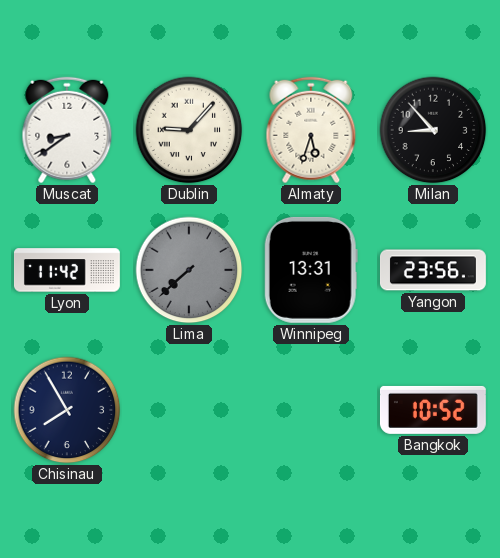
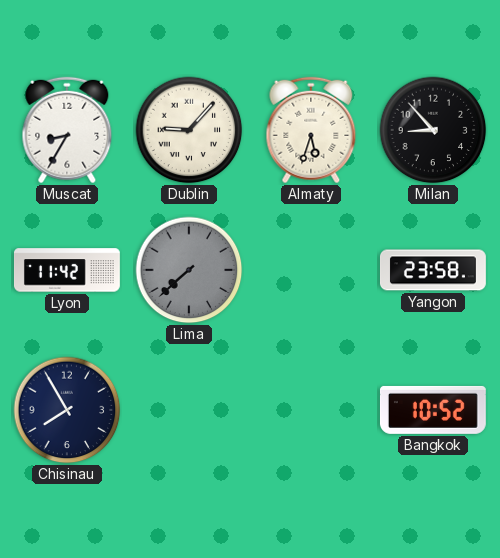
Muscat: 8:39 -> 8:35 (67, 130)
Winnipeg: 13:31 -> none (311, 270)
Yangon: 23:56 -> 23:58 (433, 270)
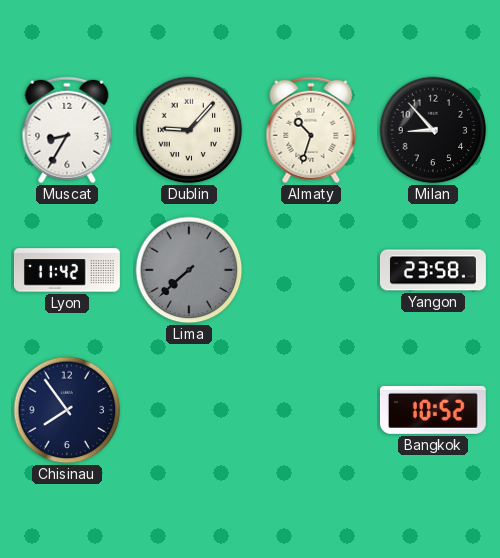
Almaty: 5:33 -> 10:33 (311, 130)
Chisinau: 7:55 -> 7:54 (67, 410)
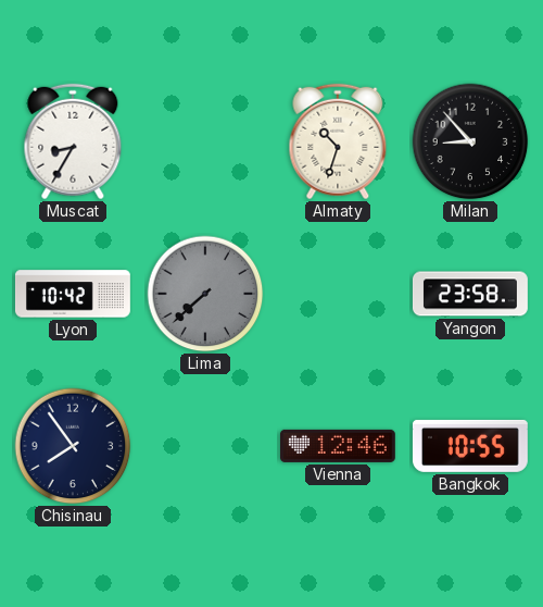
Dublin: 9:07 -> none (189, 130)
Lyon: 11:42 -> 10:42 (73, 294)
Vienna: none -> 12:46 (338, 446)
Bangkok: 10:52 -> 10:55 (470, 446)
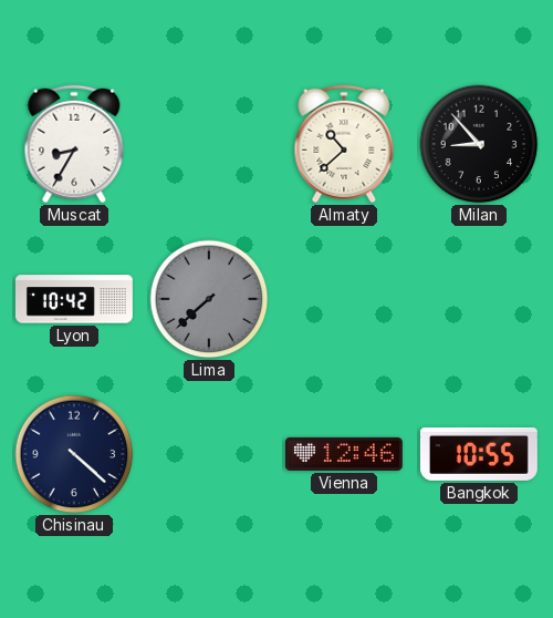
Almaty: 10:33 -> 10:38 (344, 144)
Yangon: 23:58 -> none (470, 294)
Chisinau: 7:54 -> 4:22 (74, 454)
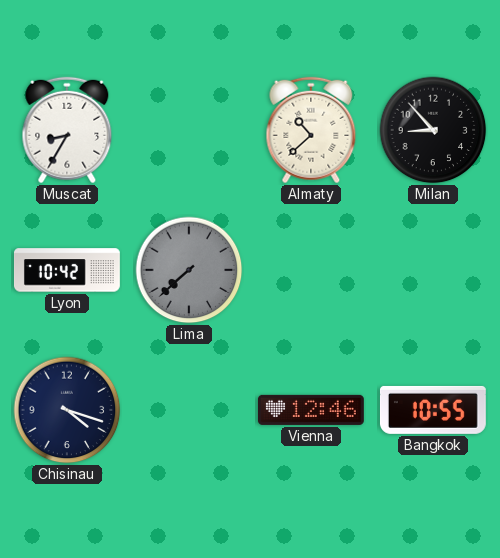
Chisinau: 4:22 -> 4:18 (67, 410)
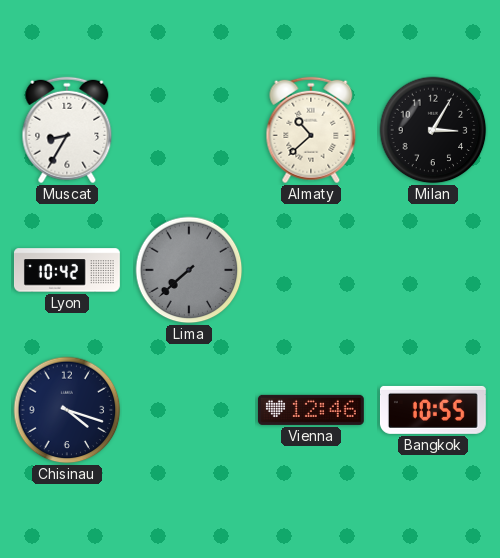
Milan: 8:53 -> 3:05 (433, 130)
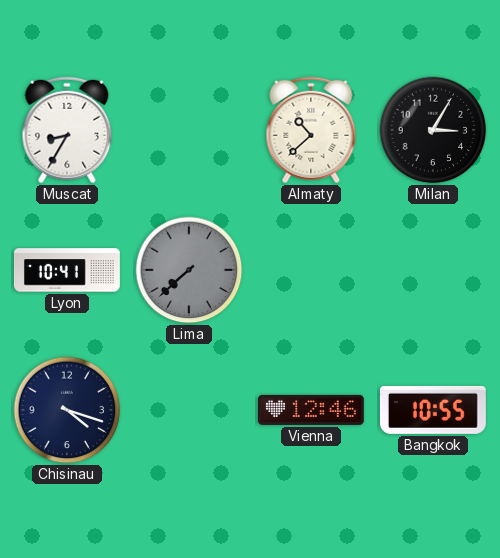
Lyon: 10:42 -> 10:41 (67, 270)
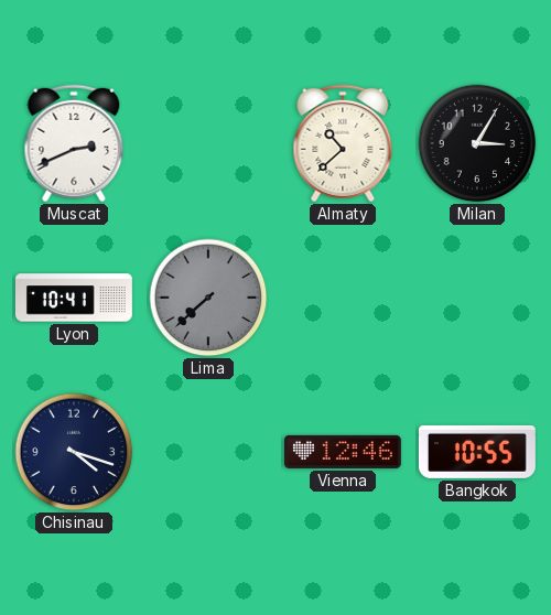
Muscat: 8:35 -> 2:41 (74, 143)
